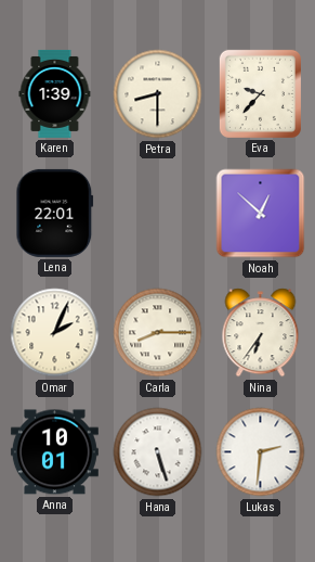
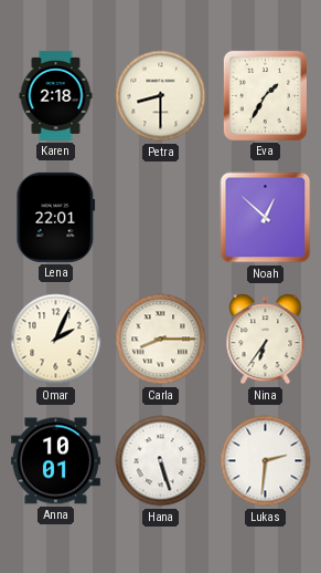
Karen: 1:39 -> 2:18 (56, 95)
Eva: 9:37 -> 1:35 (265, 95)
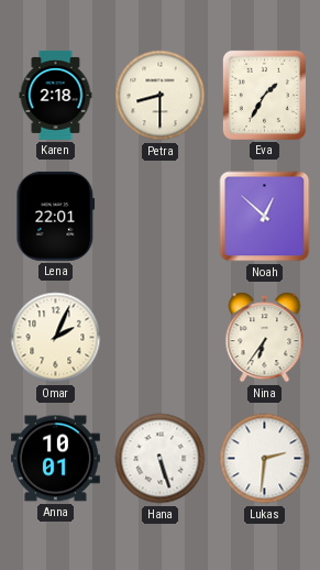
Carla: 8:15 -> none (161, 340)
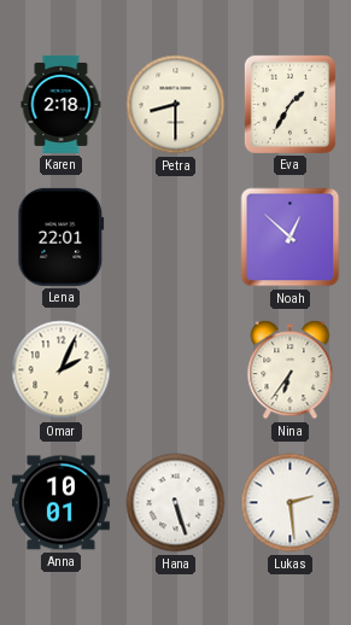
Lukas: 2:31 -> 2:29 (291, 503)
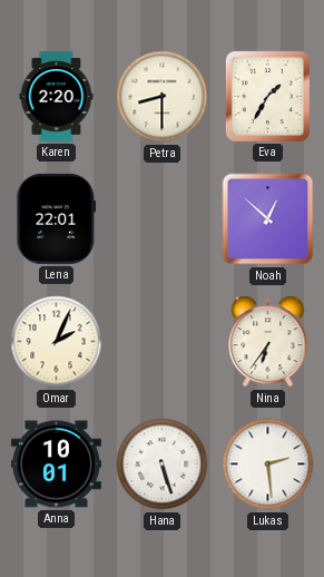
Karen: 2:18 -> 2:20 (57, 96)
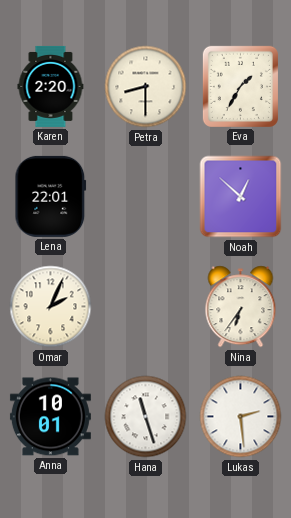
Hana: 5:27 -> 11:27 (146, 417)
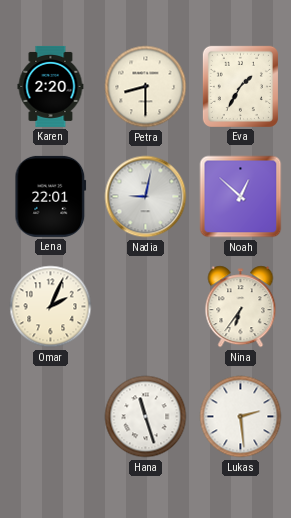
Nadia: none -> 9:02 (146, 197)
Anna: 10:01 -> none (50, 417)
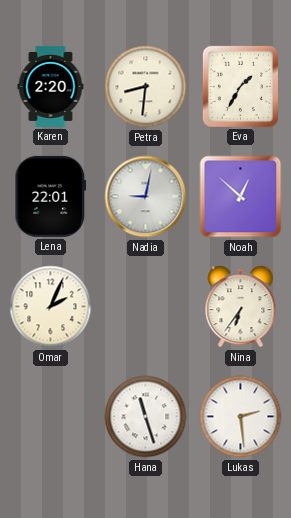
Petra: 8:30 -> 8:31 (146, 87)
